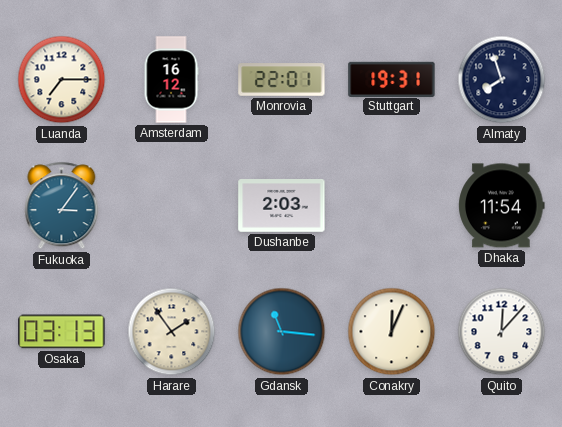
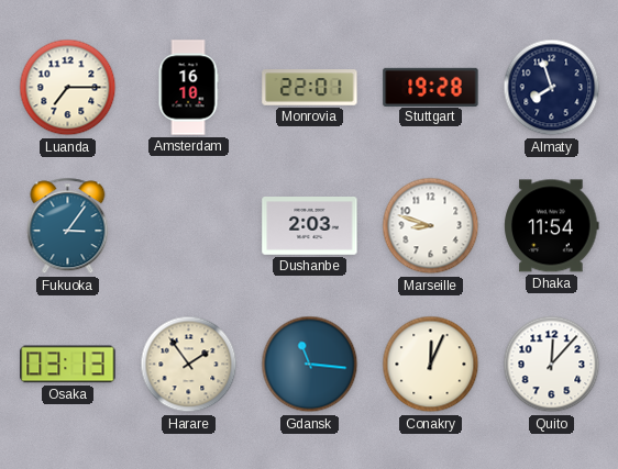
Amsterdam: 16:12 -> 16:10 (188, 88)
Stuttgart: 19:31 -> 19:28 (431, 87)
Marseille: none -> 8:48 (431, 226)
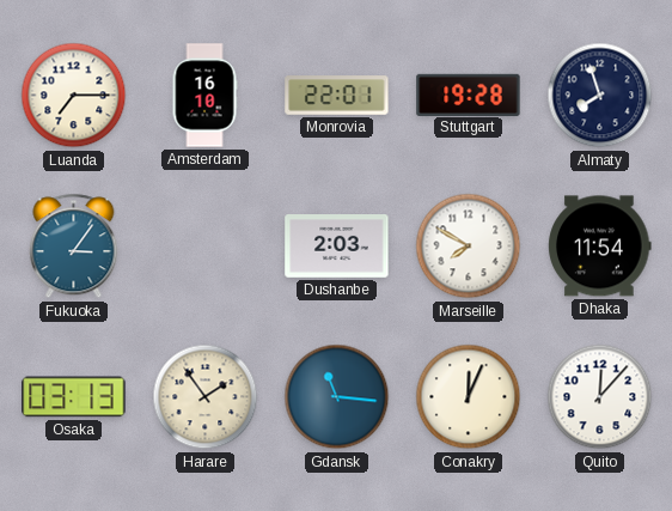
Marseille: 8:48 -> 7:50 (469, 247)
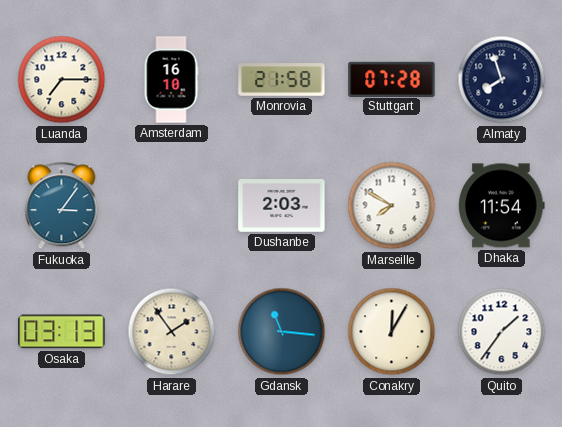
Monrovia: 22:01 -> 21:58 (282, 80)
Stuttgart: 19:28 -> 07:28 (392, 79)
Conakry: 12:04 -> 12:05 (392, 332)
Quito: 12:07 -> 1:36 (502, 332)
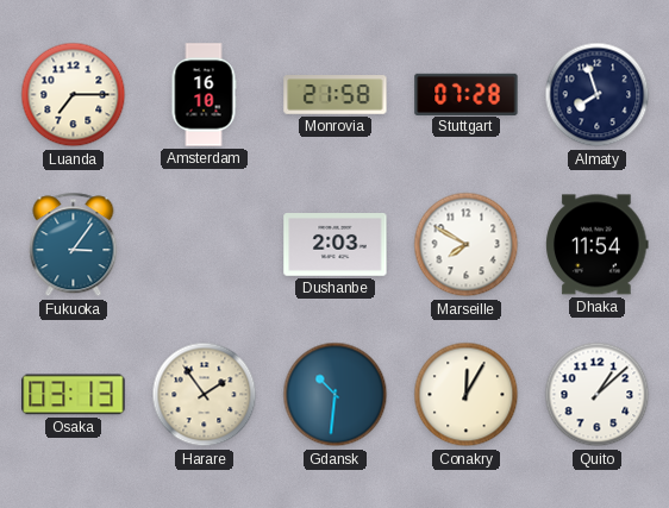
Gdansk: 11:16 -> 10:31 (336, 395)
Quito: 1:36 -> 1:08 (598, 395)
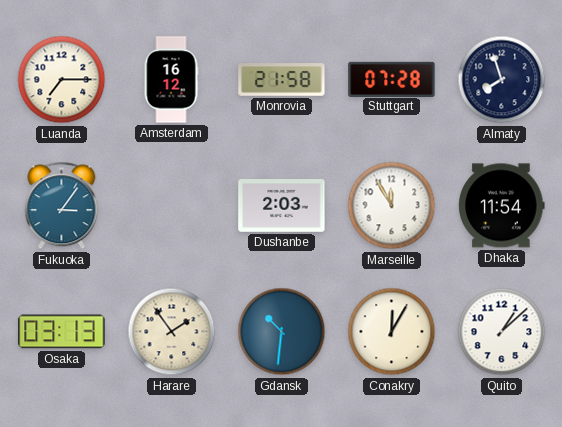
Amsterdam: 16:10 -> 16:12 (171, 80)
Marseille: 7:50 -> 11:55 (392, 206)
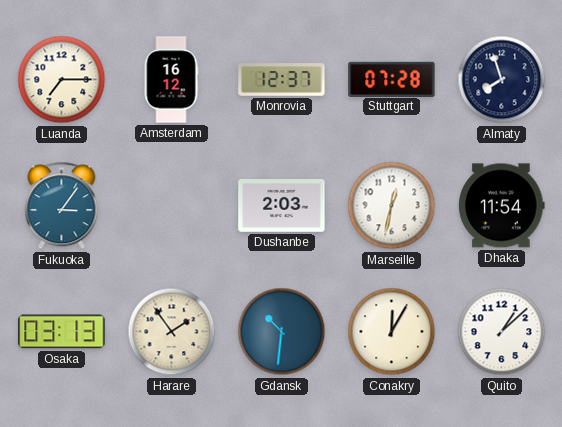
Monrovia: 21:58 -> 12:37 (282, 80)
Marseille: 11:55 -> 12:32 (392, 206)
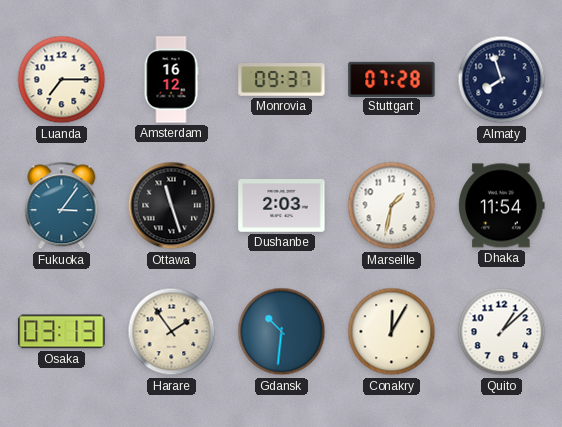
Monrovia: 12:37 -> 09:37 (282, 80)
Ottawa: none -> 11:27 (172, 206)
Marseille: 12:32 -> 1:32 (392, 206)
